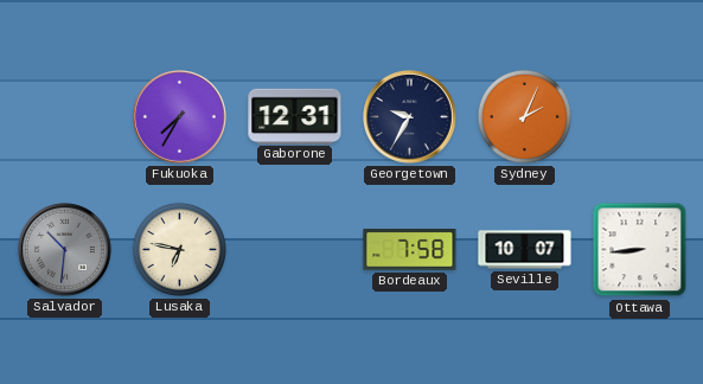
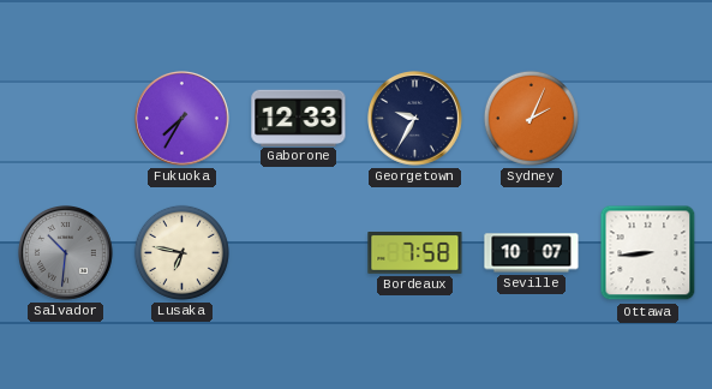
Gaborone: 12:31 -> 12:33 (299, 118)
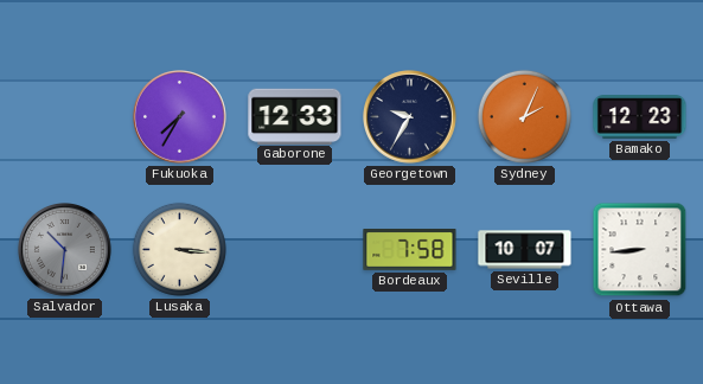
Bamako: none -> 12:23 (640, 117)
Lusaka: 6:47 -> 3:16 (179, 249)
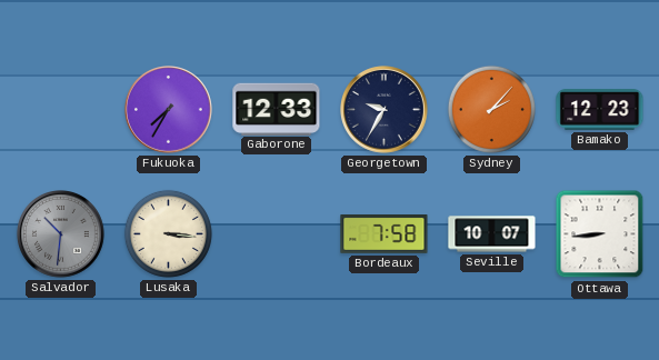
Sydney: 2:04 -> 2:07 (491, 109)
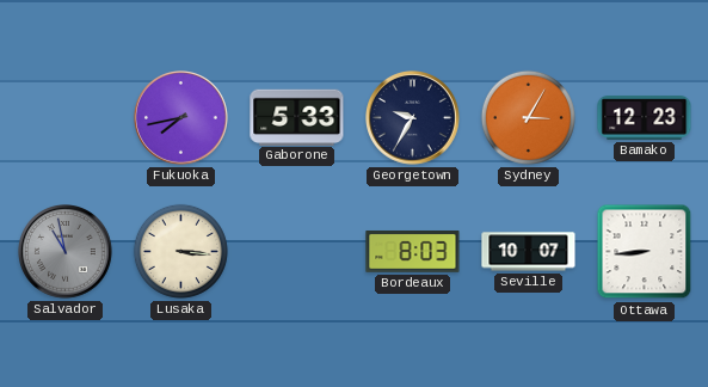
Fukuoka: 7:35 -> 7:43 (181, 118)
Gaborone: 12:33 -> 5:33 (297, 117)
Sydney: 2:07 -> 3:05 (528, 117)
Salvador: 10:31 -> 10:58 (66, 252)
Bordeaux: 7:58 -> 8:03 (413, 252)
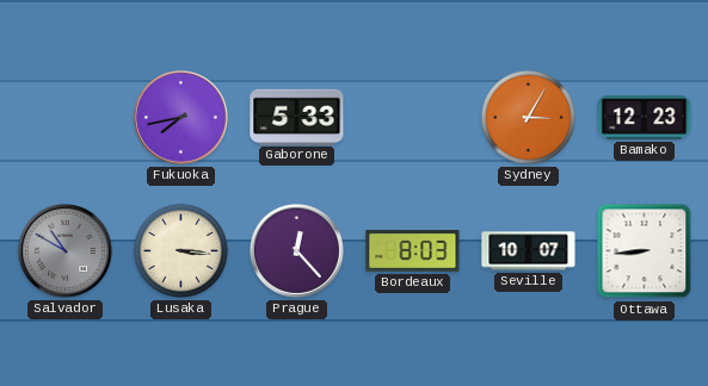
Georgetown: 9:35 -> none (413, 118)
Salvador: 10:58 -> 10:50 (66, 251)
Prague: none -> 12:23 (297, 251)
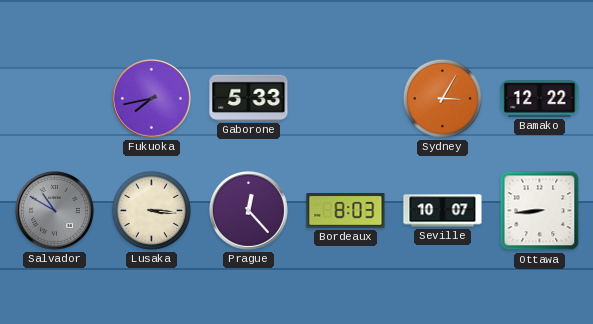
Bamako: 12:23 -> 12:22 (540, 99)
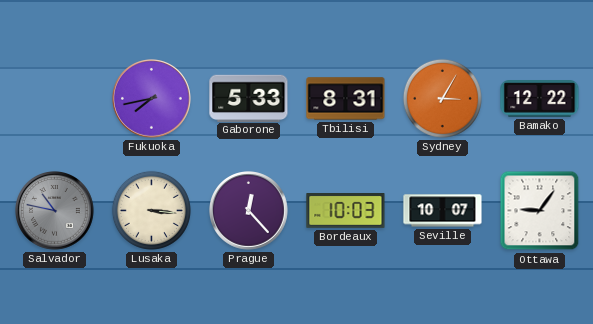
Tbilisi: none -> 8:31 (346, 99)
Salvador: 10:50 -> 10:47 (55, 211)
Bordeaux: 8:03 -> 10:03 (346, 211)
Ottawa: 8:44 -> 9:06 (540, 211)
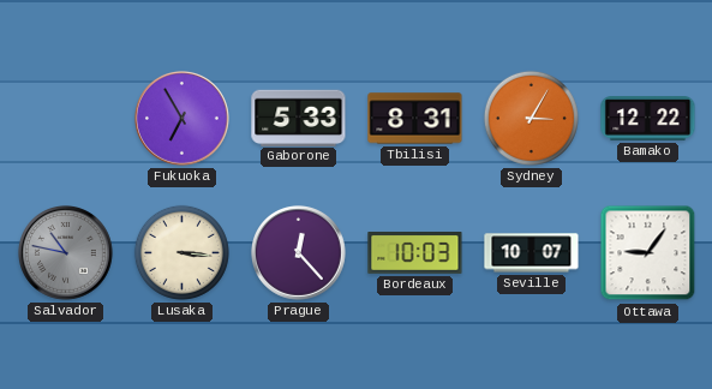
Fukuoka: 7:43 -> 6:55 (183, 119)
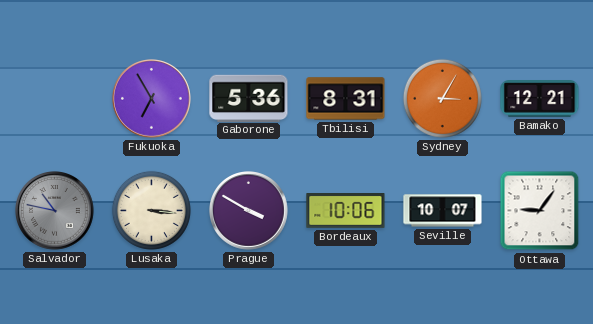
Gaborone: 5:33 -> 5:36 (249, 98)
Bamako: 12:22 -> 12:21 (540, 99)
Prague: 12:23 -> 3:50 (249, 211)
Bordeaux: 10:03 -> 10:06 (346, 211)
